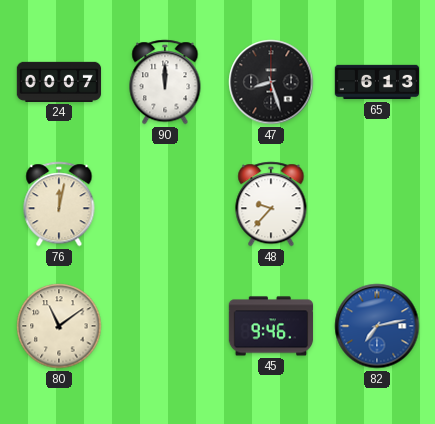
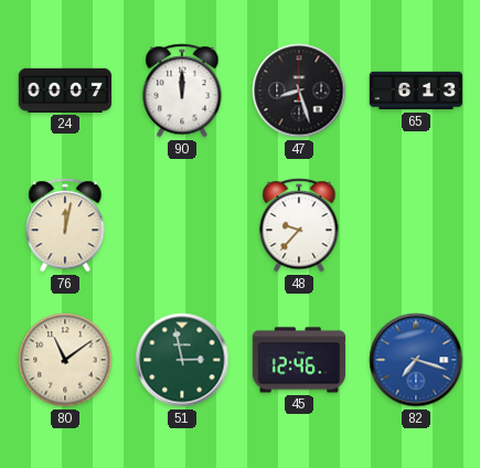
51: none -> 2:58 (182, 360)
45: 9:46 -> 12:46 (299, 360)
82: 7:13 -> 7:18 (416, 360)
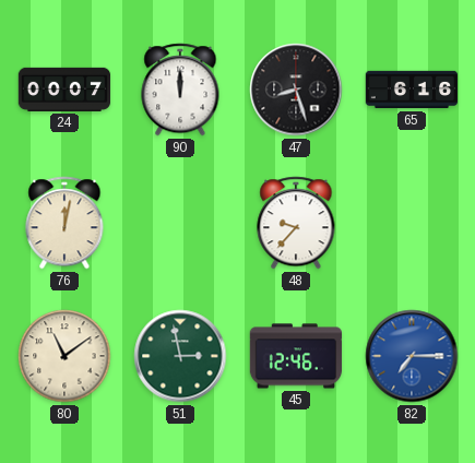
65: 6:13 -> 6:16 (412, 90)
82: 7:18 -> 7:15 (412, 356)
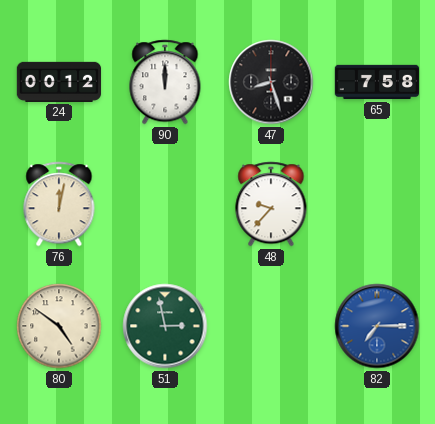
24: 00:07 -> 00:12 (59, 82)
65: 6:16 -> 7:58 (377, 82)
80: 11:09 -> 4:51 (59, 326)
45: 12:46 -> none (296, 356)
